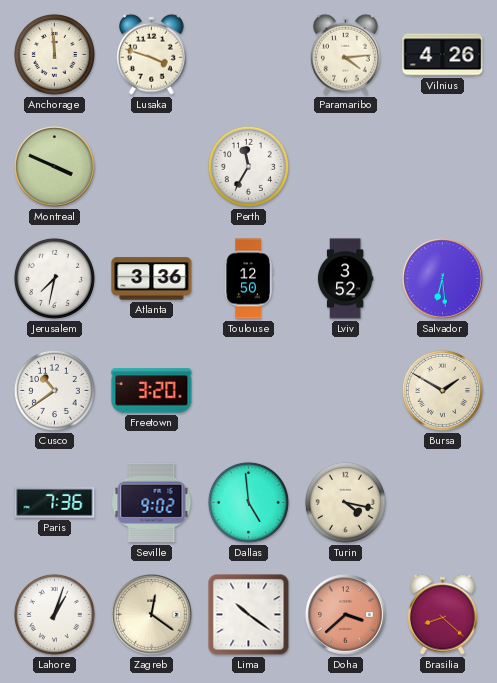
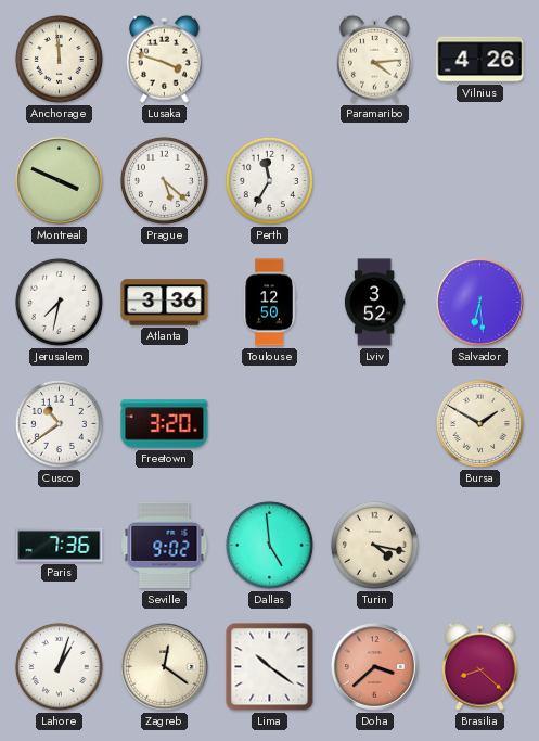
Prague: none -> 5:22 (164, 180)
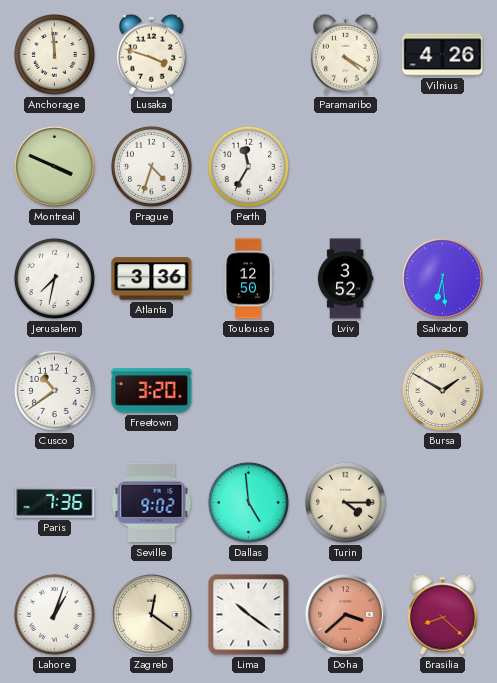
Paramaribo: 4:14 -> 4:20 (345, 54)
Prague: 5:22 -> 4:33 (151, 166)
Turin: 4:17 -> 4:15 (345, 502)
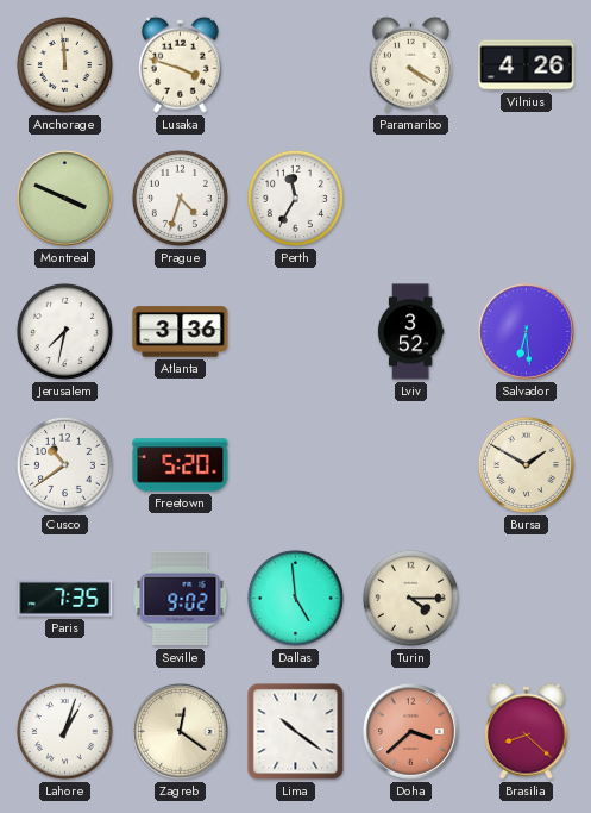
Toulouse: 12:50 -> none (248, 279)
Freetown: 3:20 -> 5:20 (181, 465)
Paris: 7:36 -> 7:35 (65, 598)
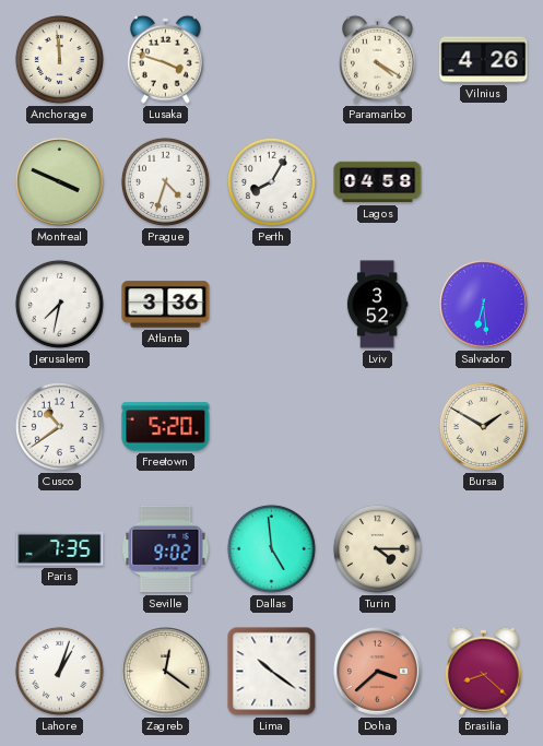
Perth: 11:35 -> 8:05 (271, 181)
Lagos: none -> 04:58 (378, 182)
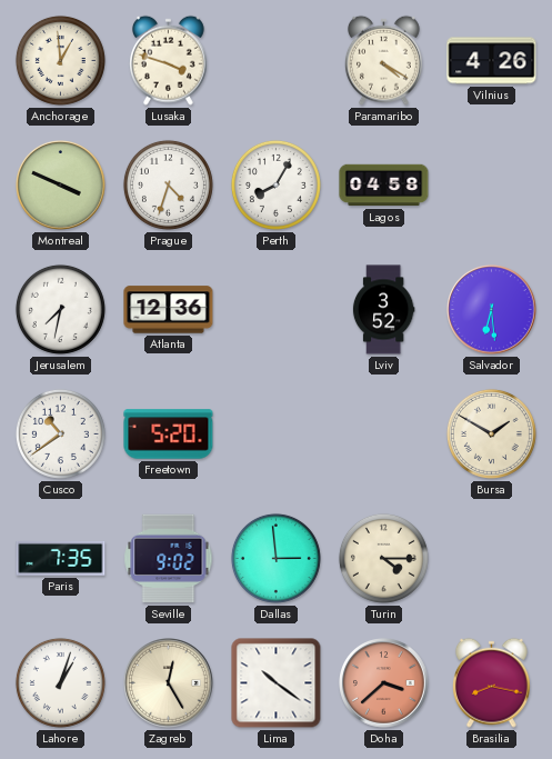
Anchorage: 11:59 -> 12:59 (60, 60)
Atlanta: 3:36 -> 12:36 (169, 310)
Dallas: 4:59 -> 2:59 (275, 558)
Zagreb: 12:21 -> 12:25 (169, 683)
Brasilia: 8:22 -> 8:17 (491, 682)
